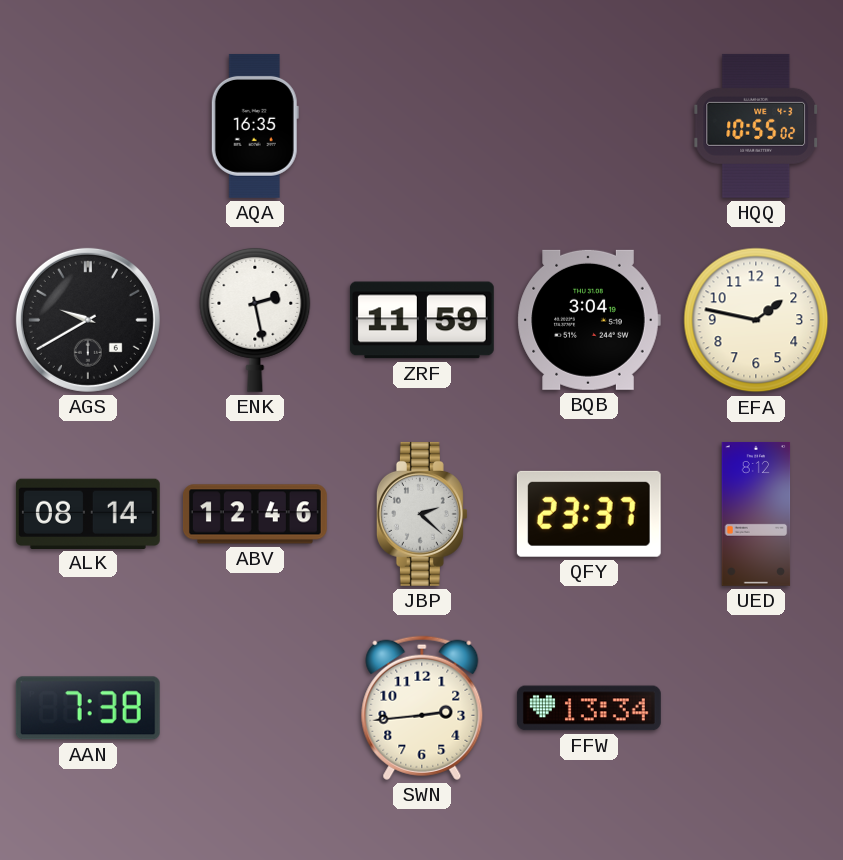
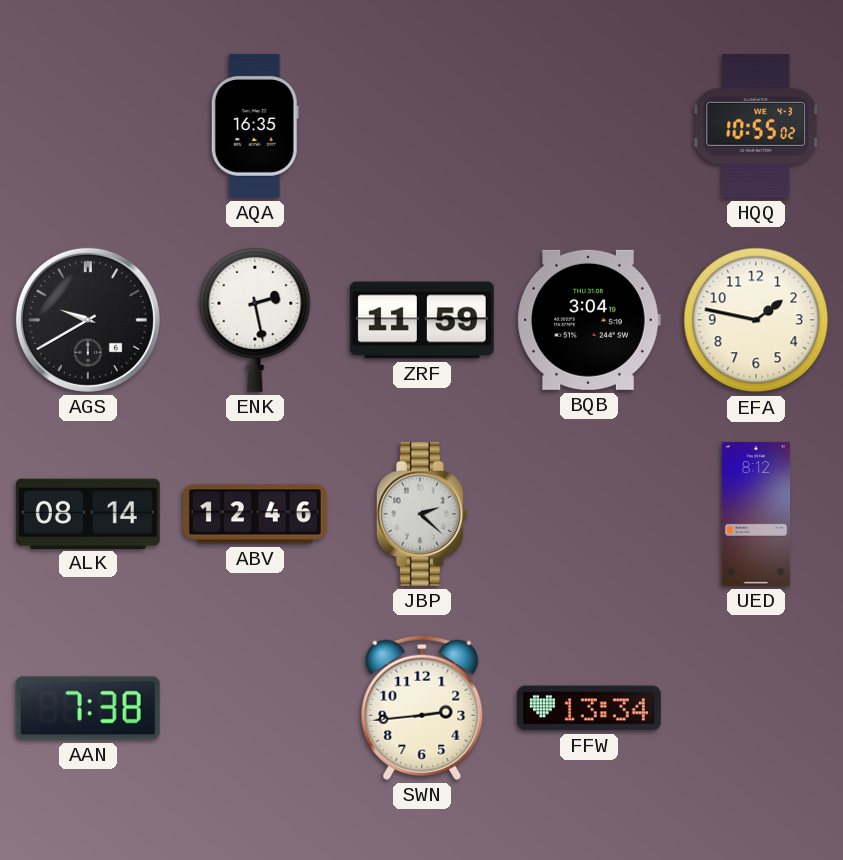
QFY: 23:37 -> none (589, 514)
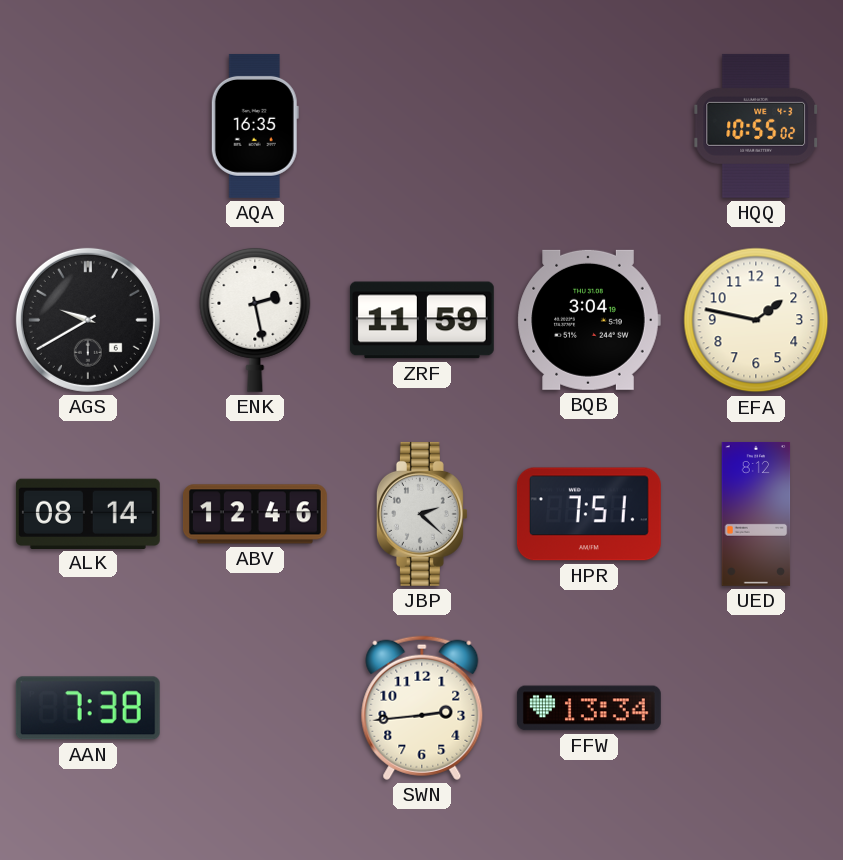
HPR: none -> 7:51 (589, 514)
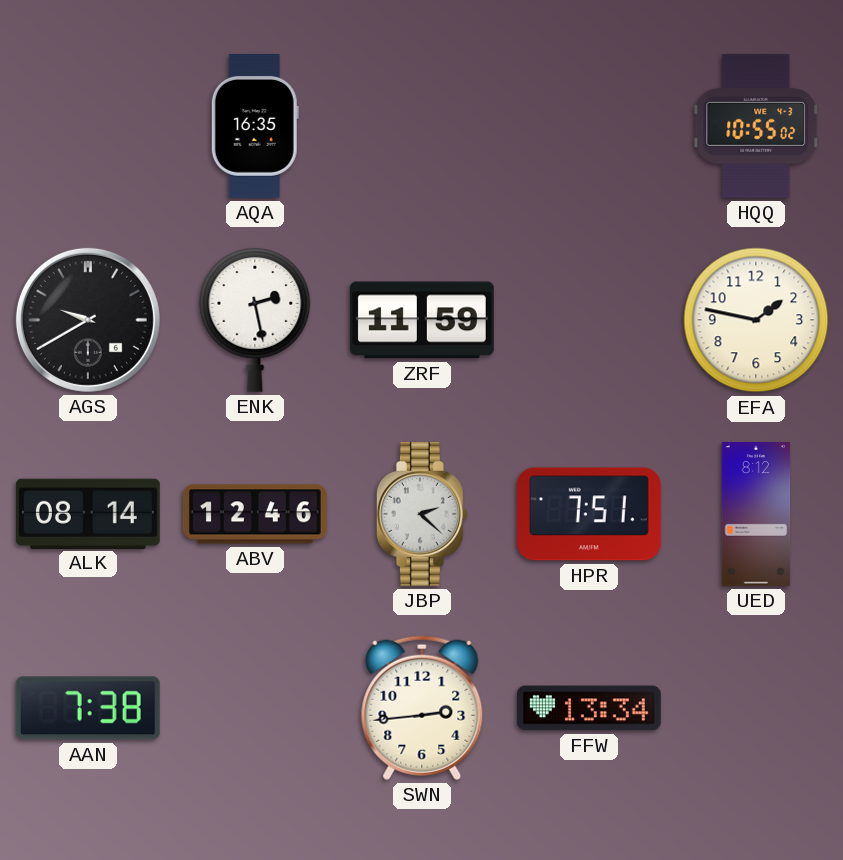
BQB: 3:04 -> none (589, 320)
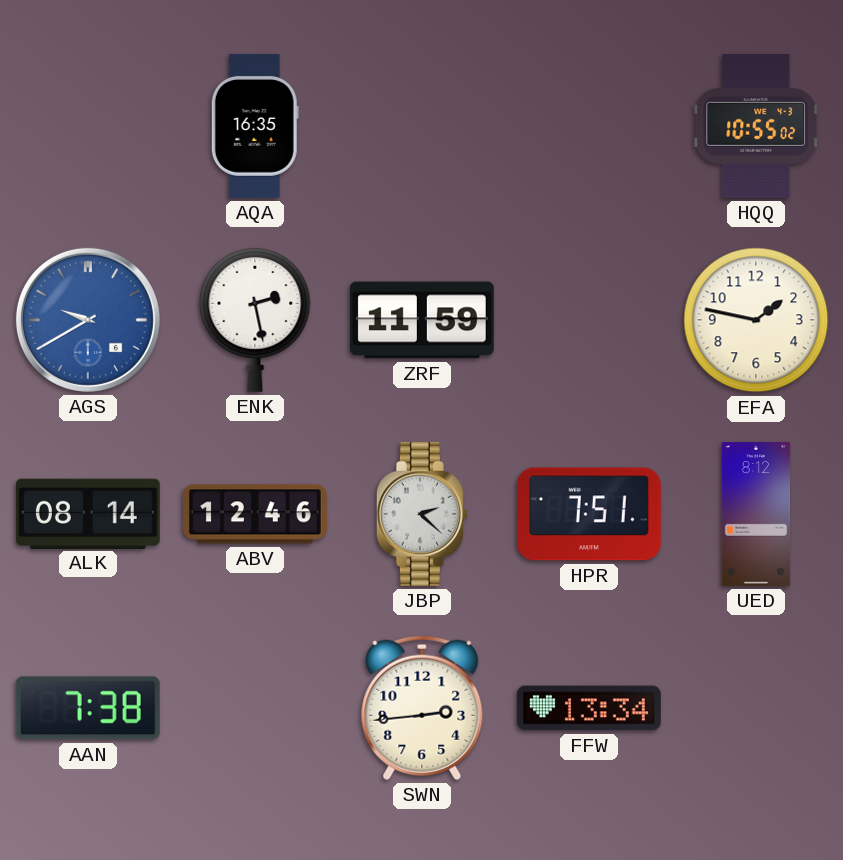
AGS dial: black -> blue (88, 320)
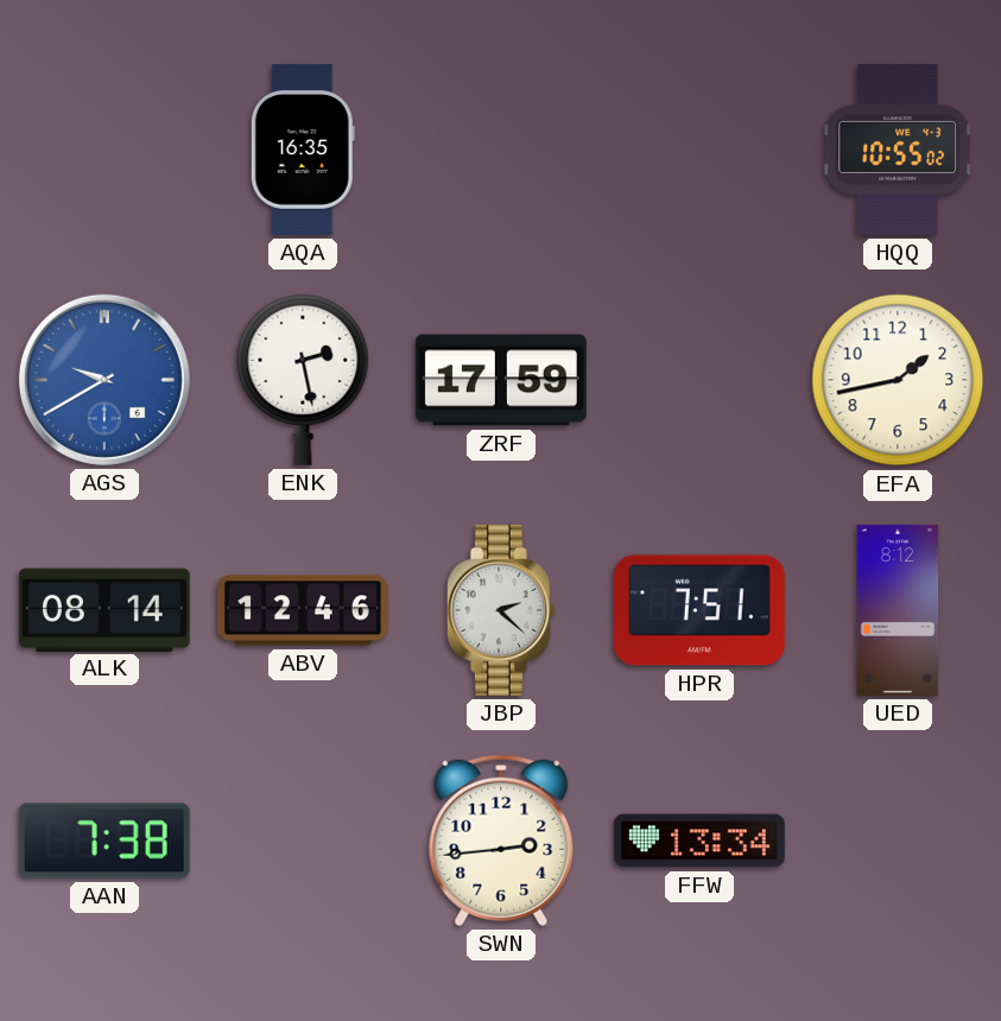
ZRF: 11:59 -> 17:59 (501, 380)
EFA: 1:47 -> 1:43 (898, 380)
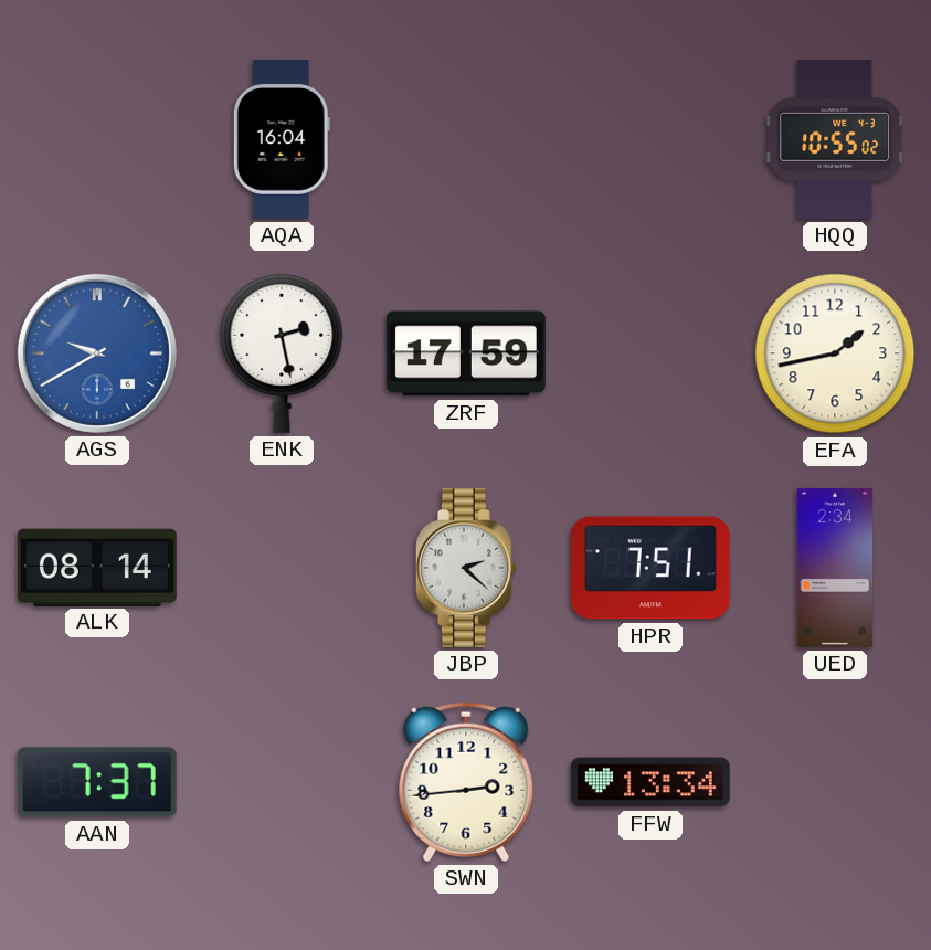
AQA: 16:35 -> 16:04 (282, 139)
ABV: 12:46 -> none (303, 610)
UED: 8:12 -> 2:34 (835, 568)
AAN: 7:38 -> 7:37 (97, 782)
